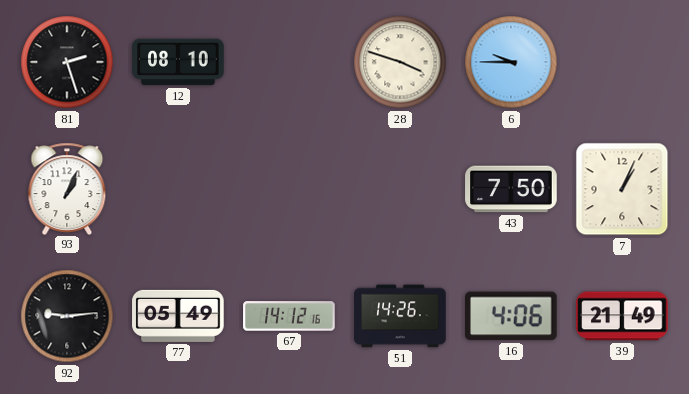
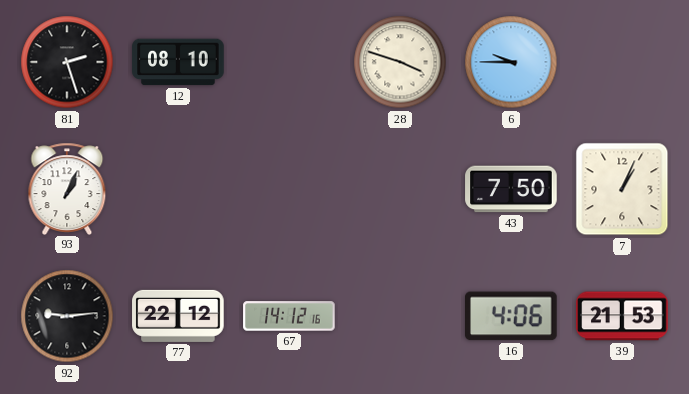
77: 05:49 -> 22:12 (178, 316)
51: 14:26 -> none (400, 316)
39: 21:49 -> 21:53 (622, 316)
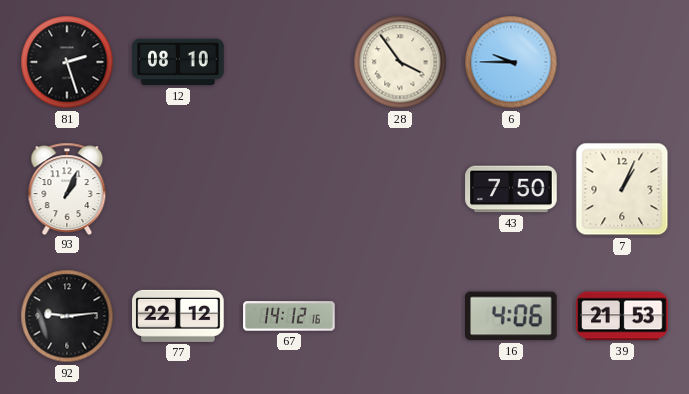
28: 3:48 -> 3:54 (400, 62)
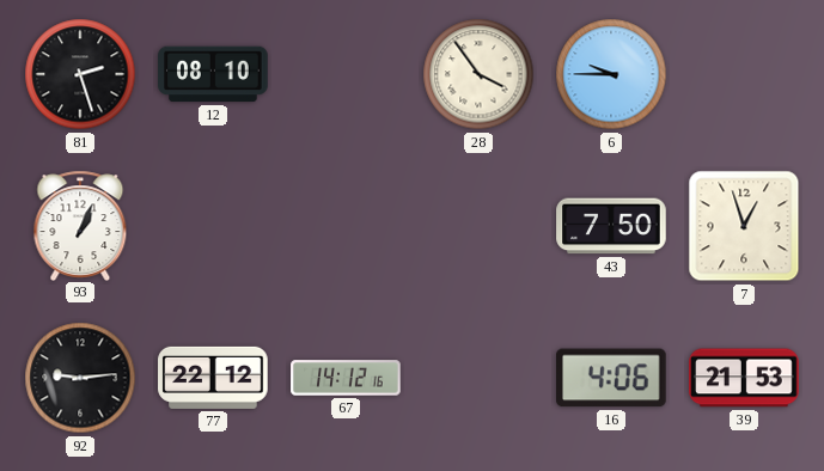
7: 1:04 -> 12:57 (744, 226)
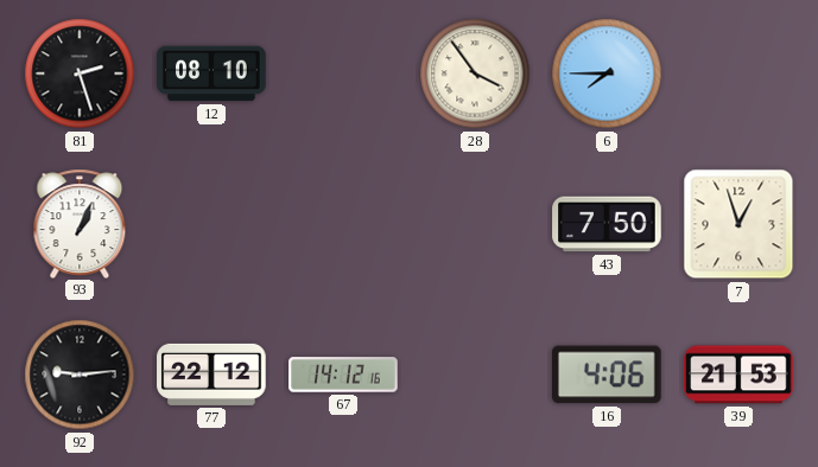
6: 9:45 -> 7:45 (607, 73)
